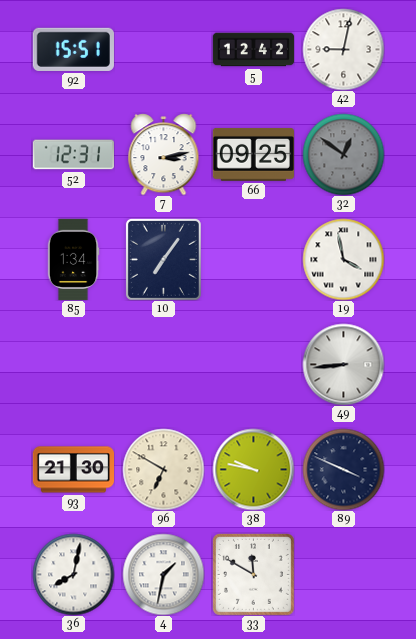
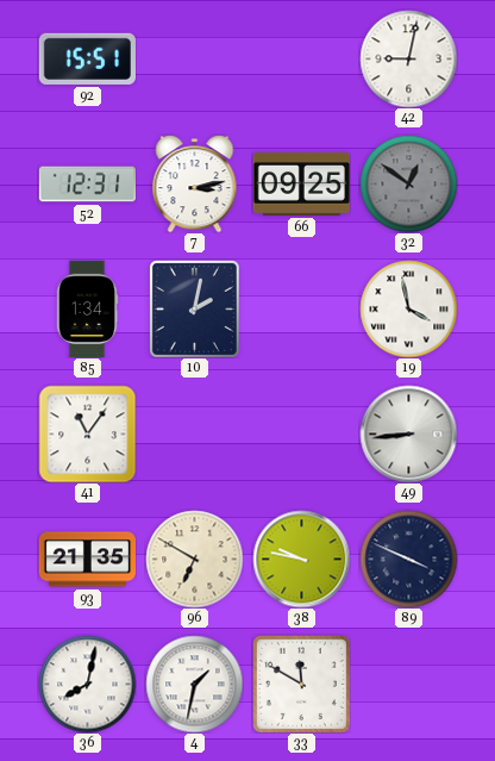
5: 12:42 -> none (253, 50)
10: 7:06 -> 2:02 (194, 308)
41: none -> 11:06 (87, 433)
93: 21:30 -> 21:35 (87, 560)
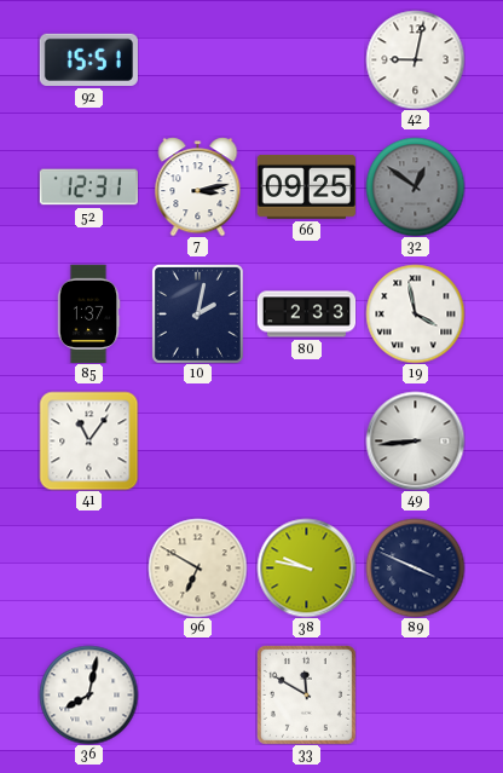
85: 1:34 -> 1:37 (88, 313)
80: none -> 2:33 (306, 315)
93: 21:35 -> none (87, 560)
4: 1:32 -> none (194, 684)
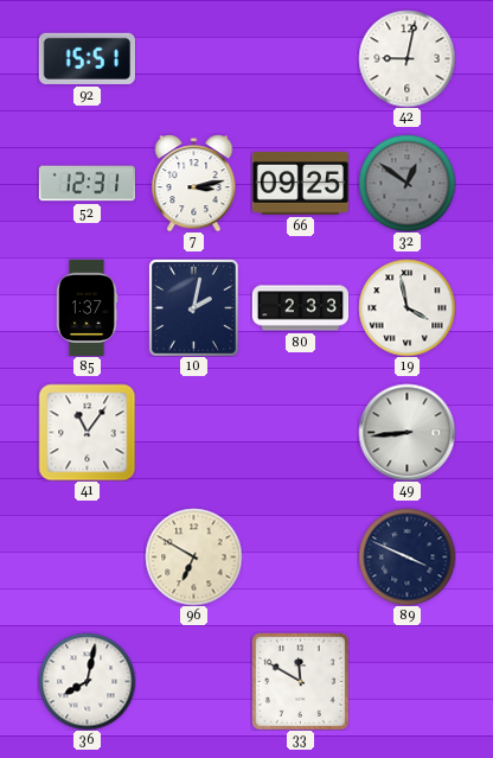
38: 9:47 -> none (306, 567)
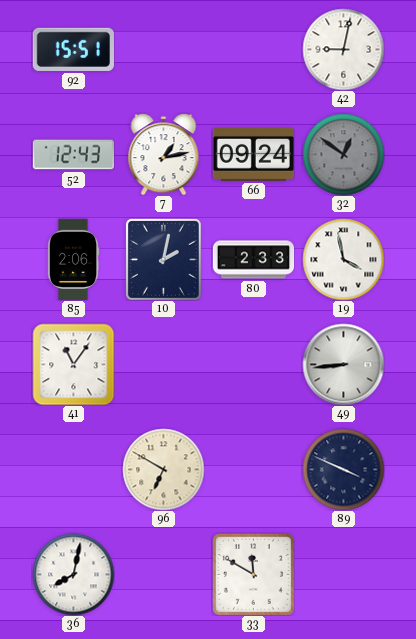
52: 12:31 -> 12:43 (73, 155)
7: 3:13 -> 1:13 (164, 154)
66: 09:25 -> 09:24 (253, 155)
85: 1:37 -> 2:06 (73, 259)
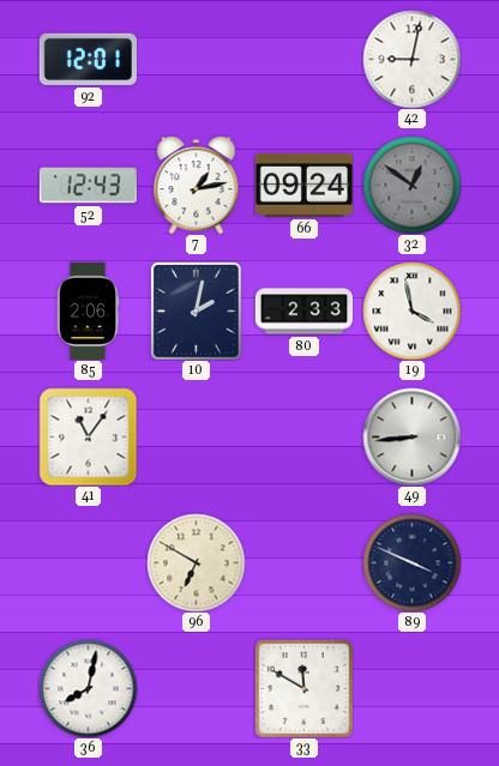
92: 15:51 -> 12:01 (88, 59)
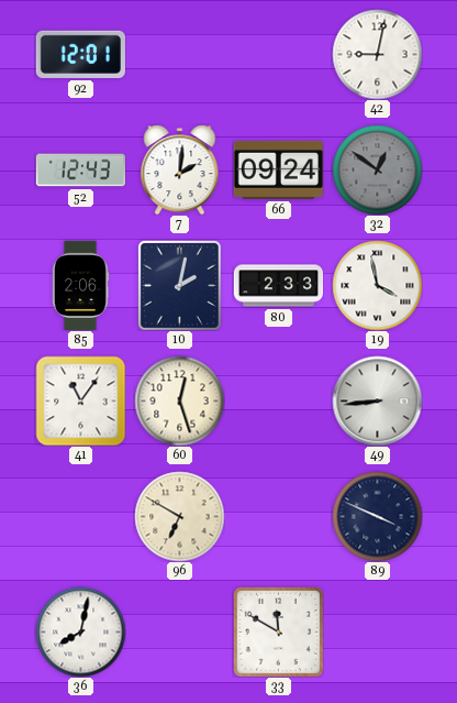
7: 1:13 -> 2:01 (180, 169)
60: none -> 12:27 (179, 400)
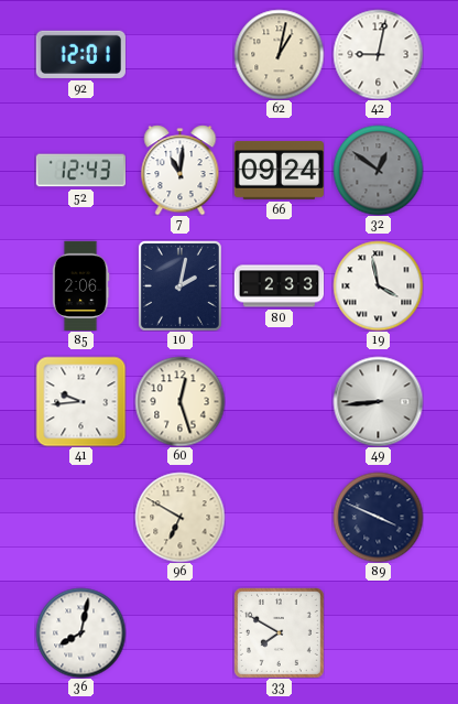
62: none -> 1:02 (279, 54)
7: 2:01 -> 11:01 (181, 170)
41: 11:06 -> 9:44 (80, 401)
33: 11:50 -> 7:50 (279, 632)
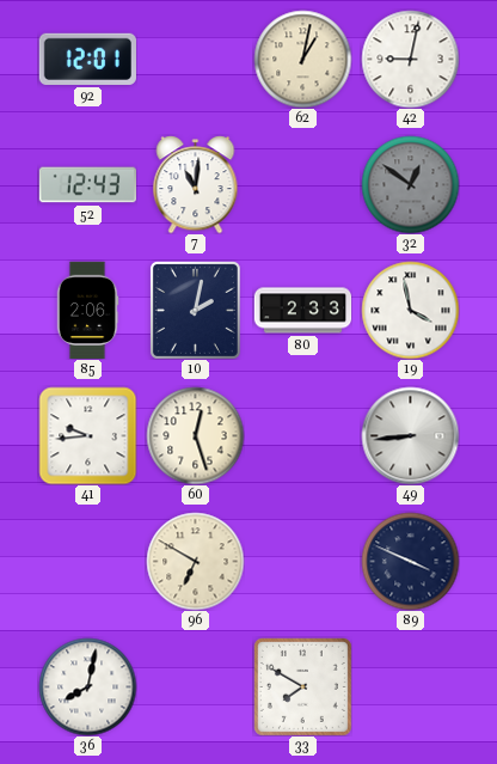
66: 09:24 -> none (279, 171)
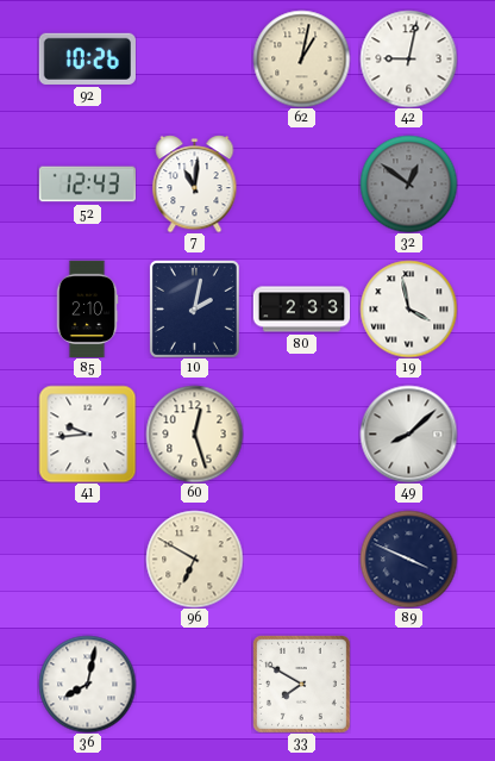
92: 12:01 -> 10:26 (87, 58)
85: 2:06 -> 2:10 (87, 308)
49: 8:44 -> 8:08 (408, 433)
